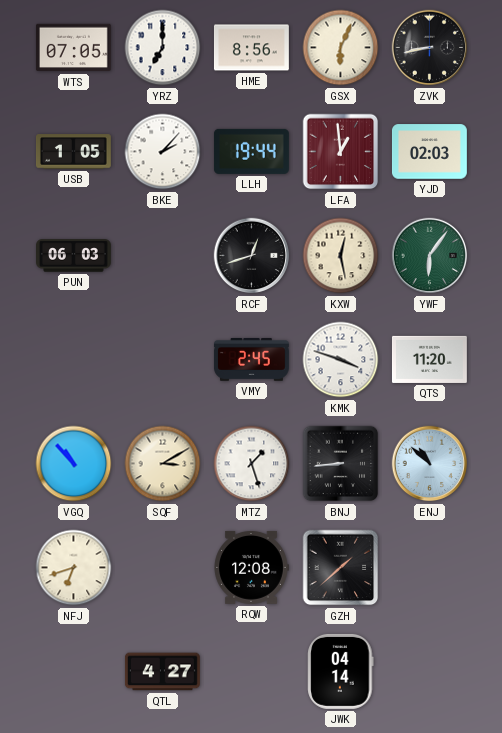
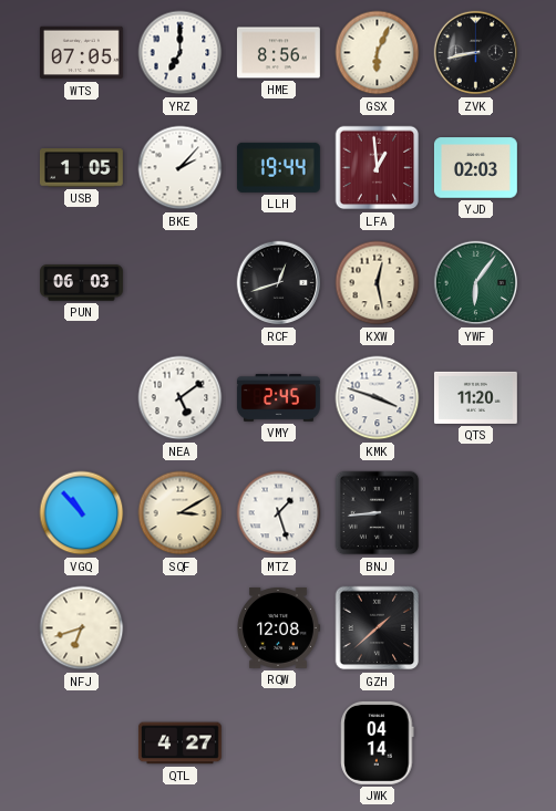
NEA: none -> 5:09 (181, 398)
ENJ: 10:52 -> none (430, 464)
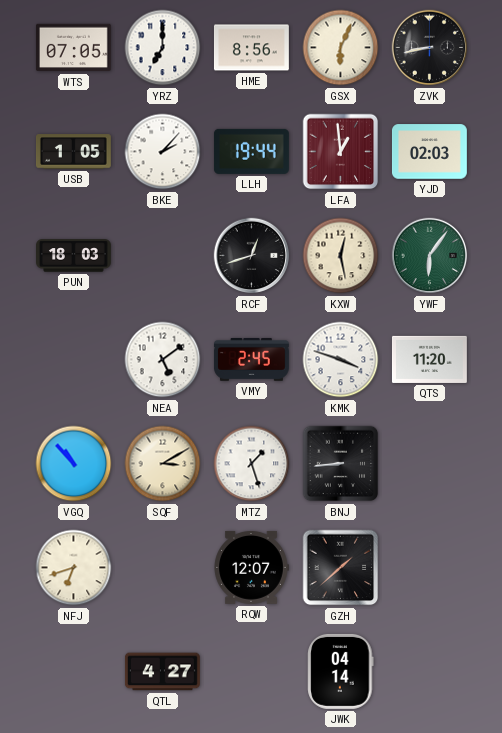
PUN: 06:03 -> 18:03 (74, 256)
RQW: 12:08 -> 12:07 (251, 567)
